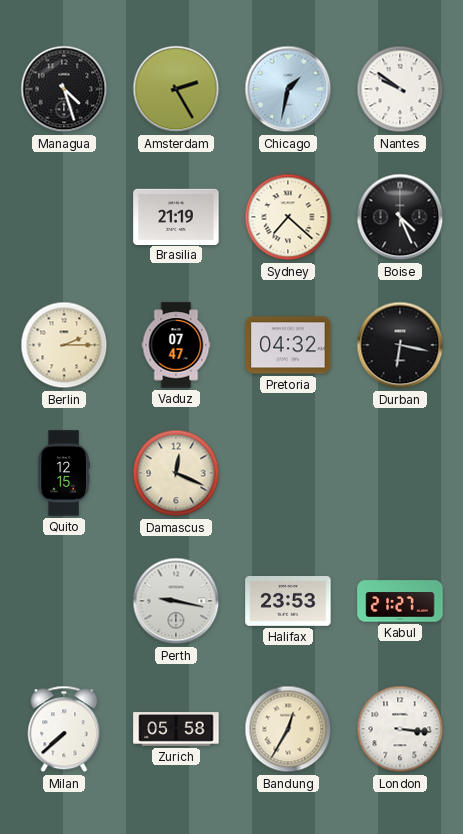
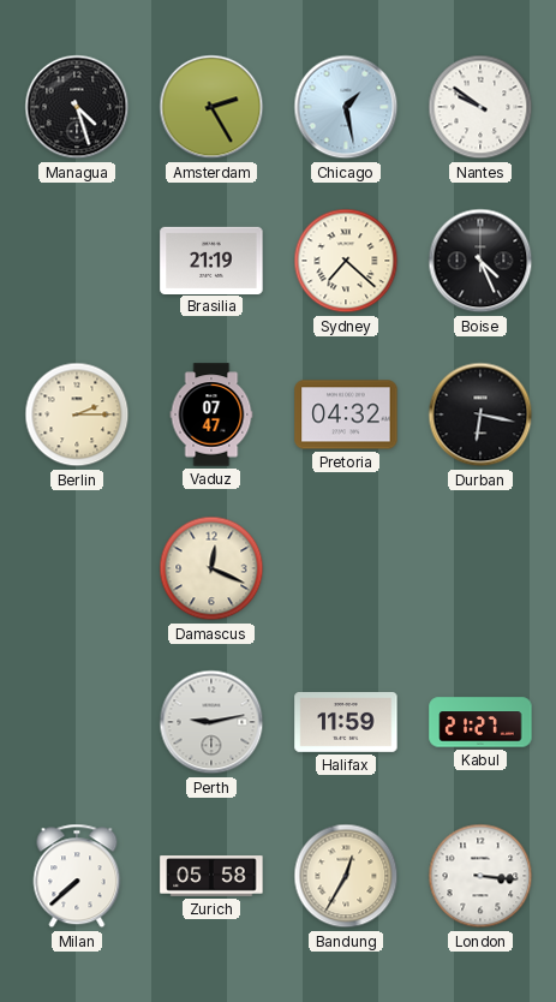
Chicago: 1:32 -> 1:28 (346, 107)
Quito: 12:15 -> none (64, 473)
Perth: 9:17 -> 9:13 (211, 722)
Halifax: 23:53 -> 11:59 (346, 723)
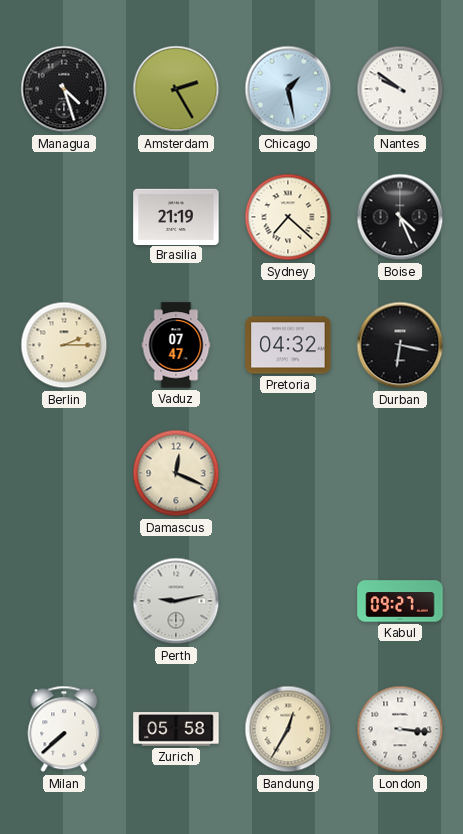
Halifax: 11:59 -> none (346, 723)
Kabul: 21:27 -> 09:27 (400, 601)
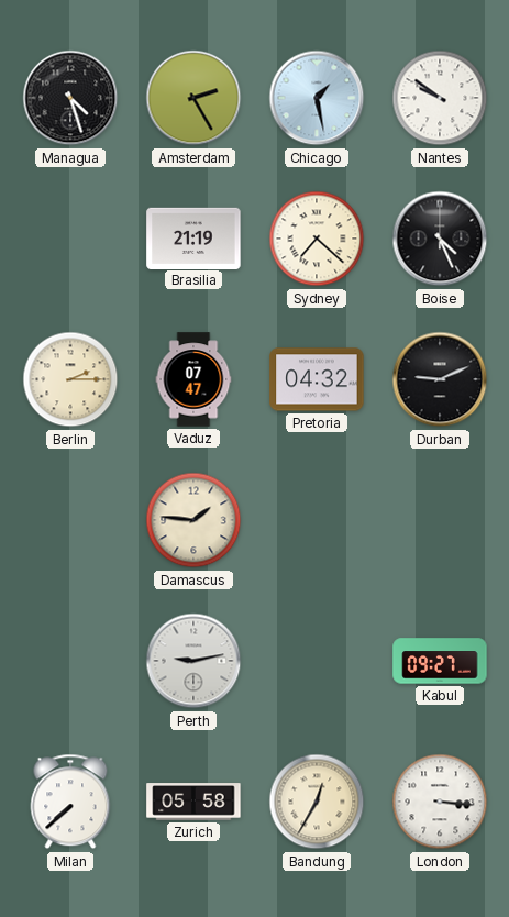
Durban: 6:17 -> 9:11 (440, 379)
Damascus: 12:19 -> 1:46 (193, 520)
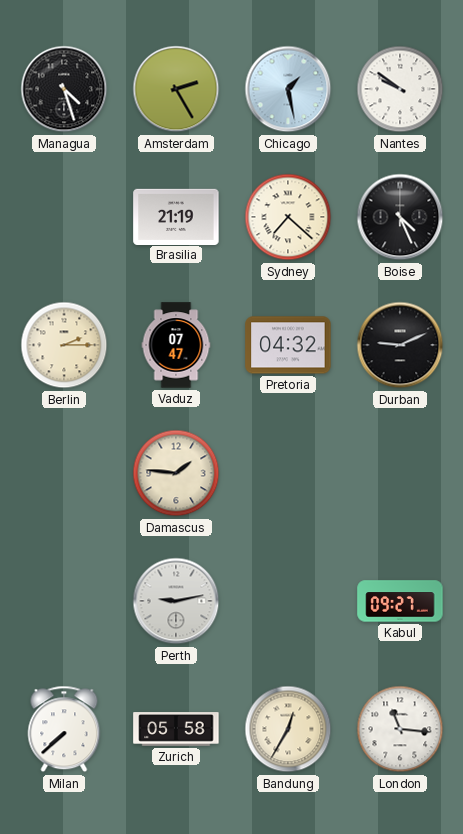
London: 3:16 -> 11:16 (400, 729)
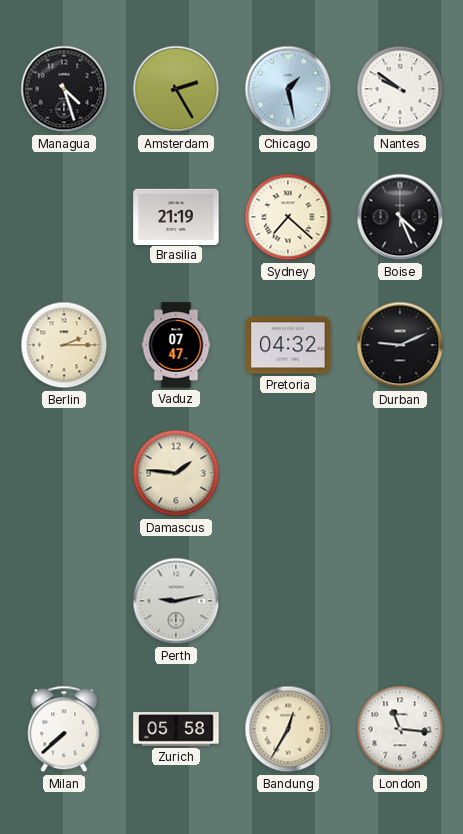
Kabul: 09:27 -> none (400, 601)
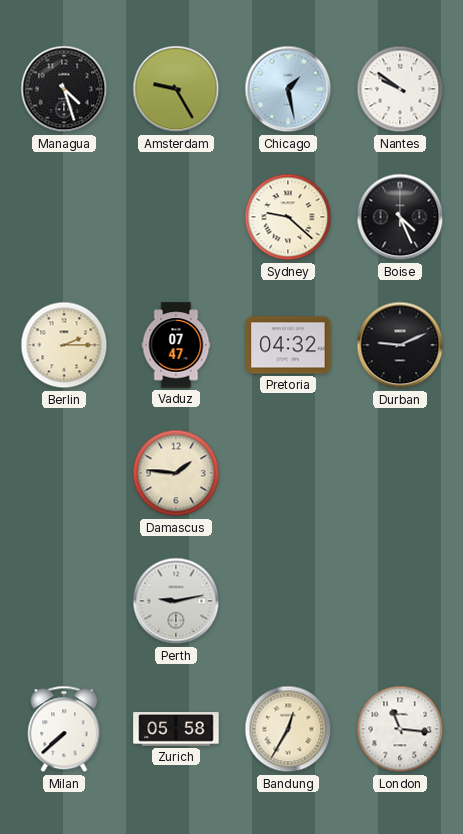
Amsterdam: 2:25 -> 9:25 (176, 89)
Brasilia: 21:19 -> none (176, 216)
Sydney: 7:22 -> 9:22 (288, 217)
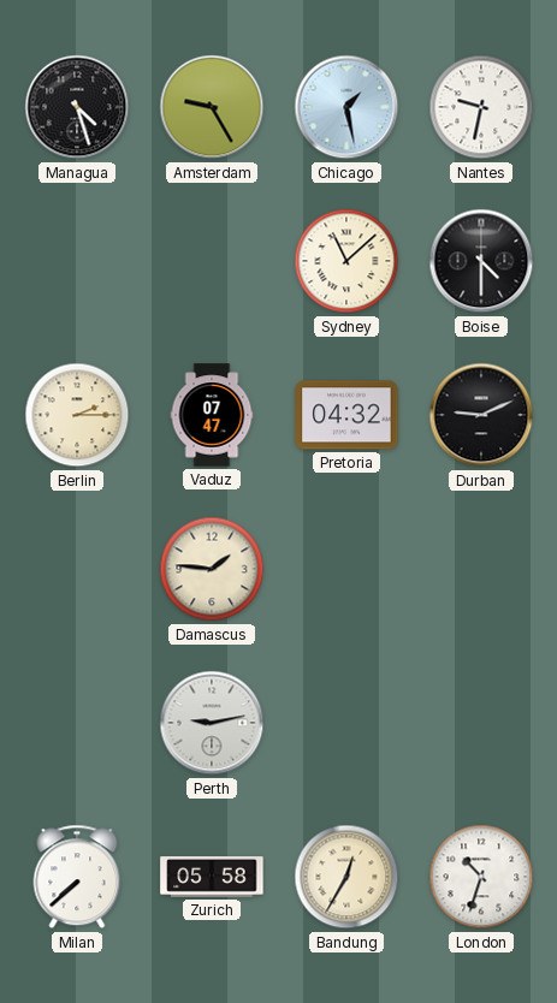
Nantes: 9:51 -> 9:32 (481, 107)
Sydney: 9:22 -> 11:08 (346, 261)
Boise: 4:26 -> 4:30 (481, 261)
London: 11:16 -> 10:33 (481, 877)
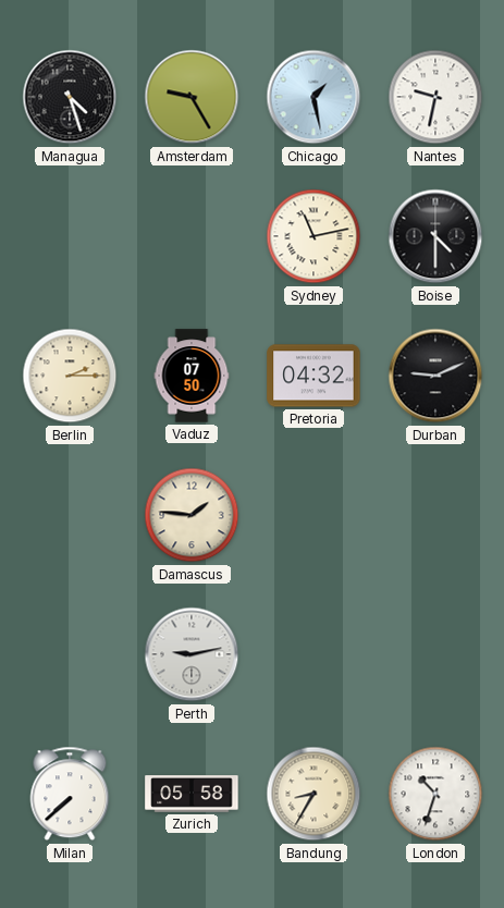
Sydney: 11:08 -> 11:13 (314, 236)
Vaduz: 07:47 -> 07:50 (192, 376)
Bandung: 12:35 -> 8:35 (314, 794)
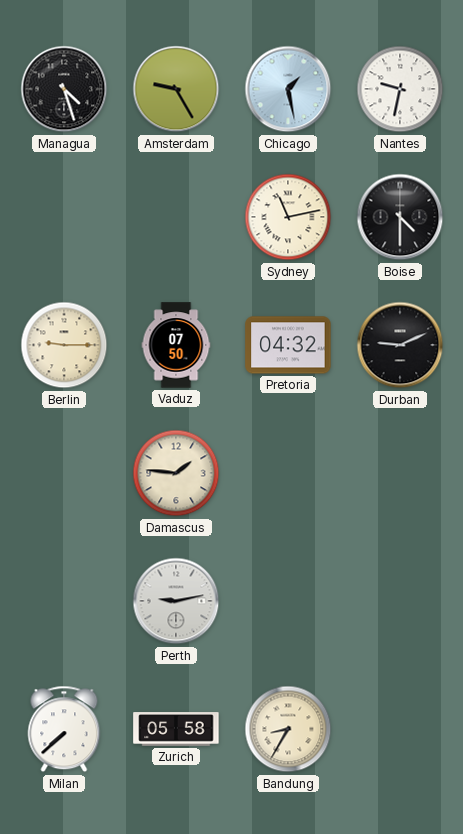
Berlin: 2:15 -> 9:15 (64, 345)
London: 10:33 -> none (435, 794)
